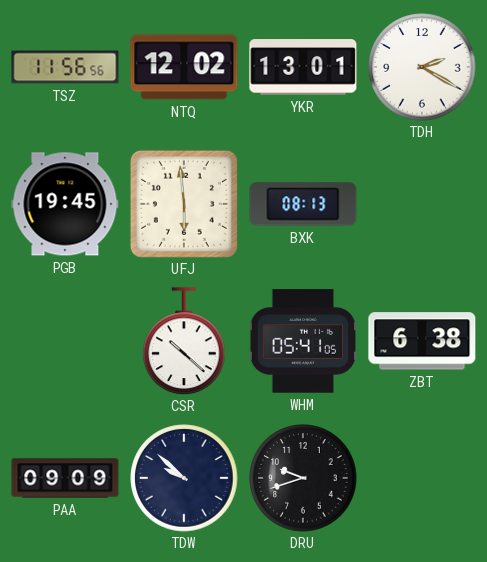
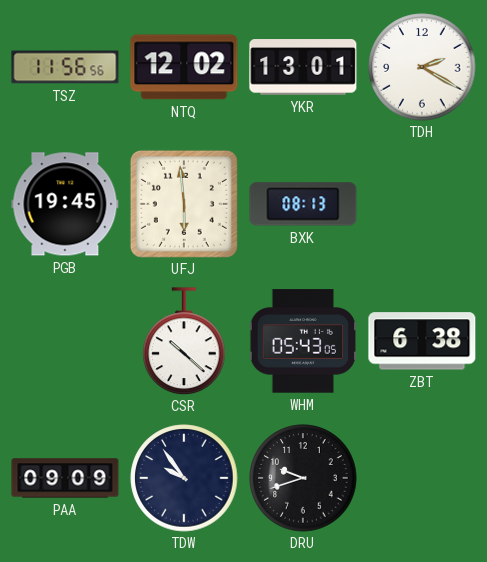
WHM: 05:41 -> 05:43 (303, 341)
TDW: 9:52 -> 9:54 (184, 478)
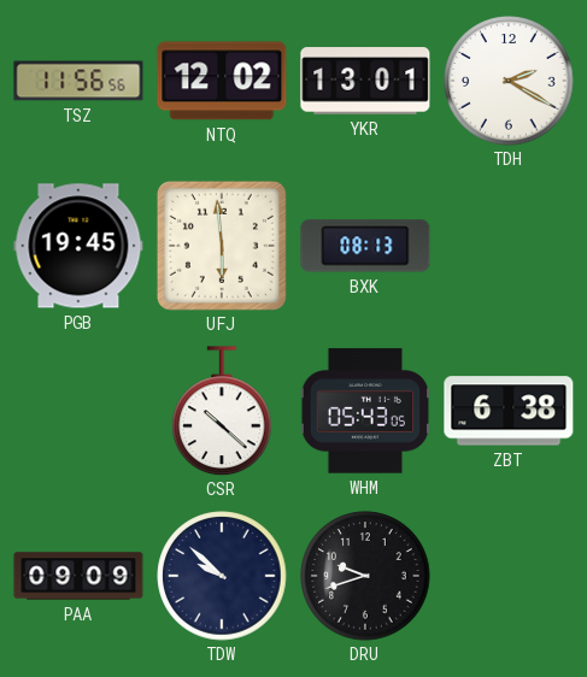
TDW: 9:54 -> 9:52 (222, 576)
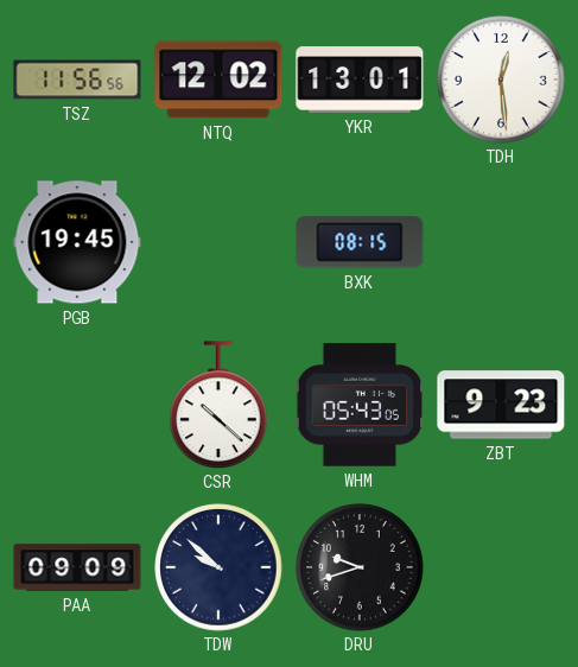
TDH: 2:20 -> 12:29 (501, 80)
UFJ: 5:59 -> none (222, 246)
BXK: 08:13 -> 08:15 (360, 242)
ZBT: 6:38 -> 9:23 (501, 405)
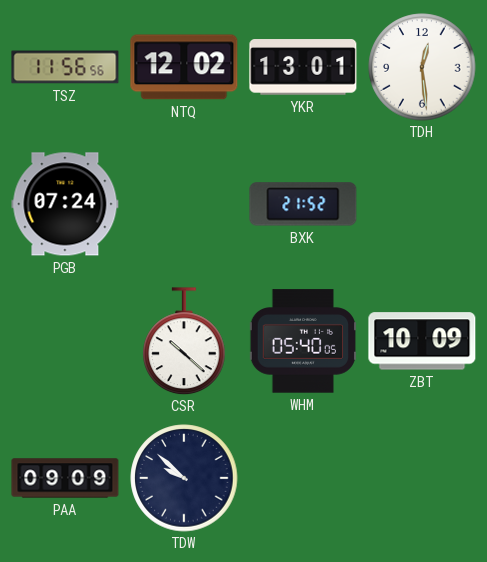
PGB: 19:45 -> 07:24 (65, 204)
BXK: 08:15 -> 21:52 (303, 204)
WHM: 05:43 -> 05:40 (303, 341)
ZBT: 9:23 -> 10:09 (422, 341)
DRU: 9:42 -> none (360, 567)
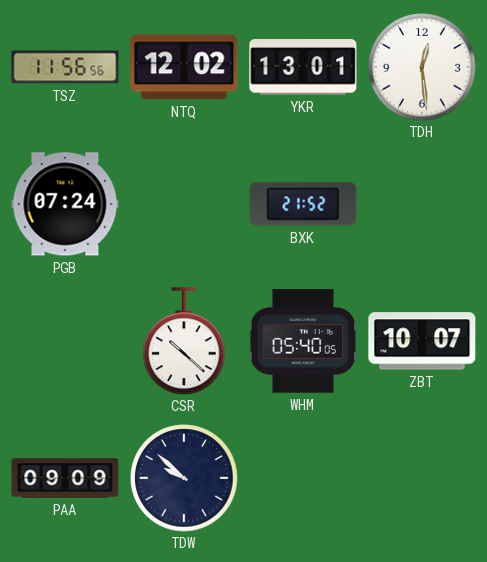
ZBT: 10:09 -> 10:07 (422, 341)
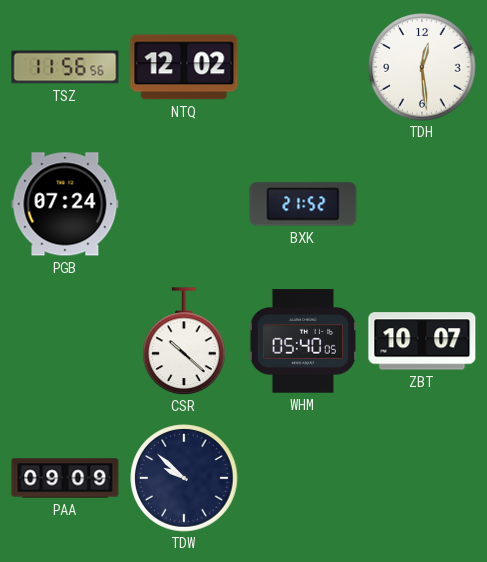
YKR: 13:01 -> none (303, 67)
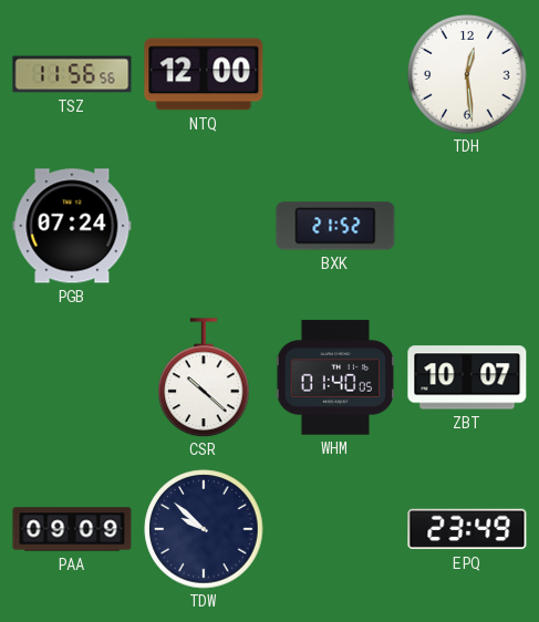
NTQ: 12:02 -> 12:00 (204, 74)
WHM: 05:40 -> 01:40 (335, 377)
EPQ: none -> 23:49 (467, 529)
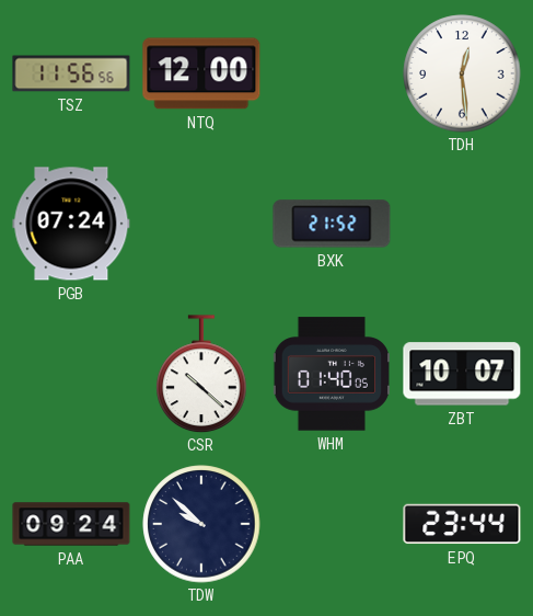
PAA: 09:09 -> 09:24 (71, 524)
EPQ: 23:49 -> 23:44 (462, 524)
